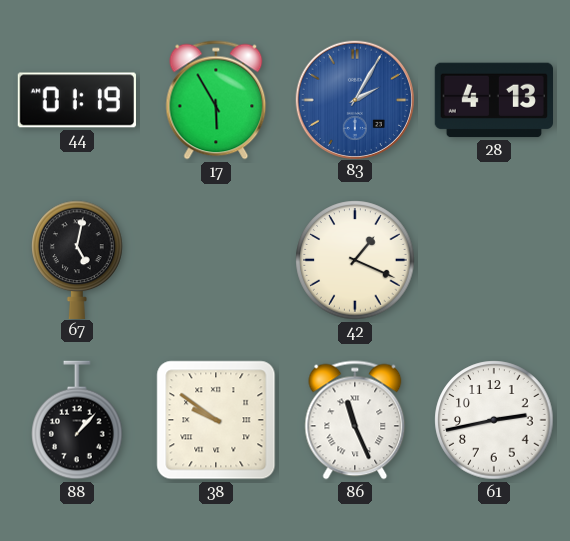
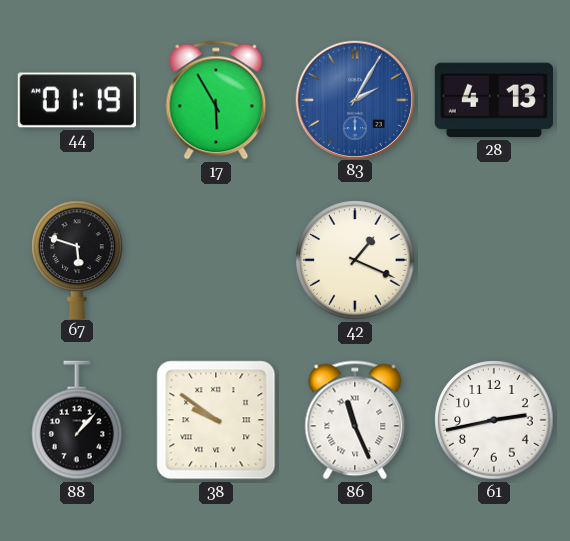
67: 5:02 -> 5:48 (77, 259)
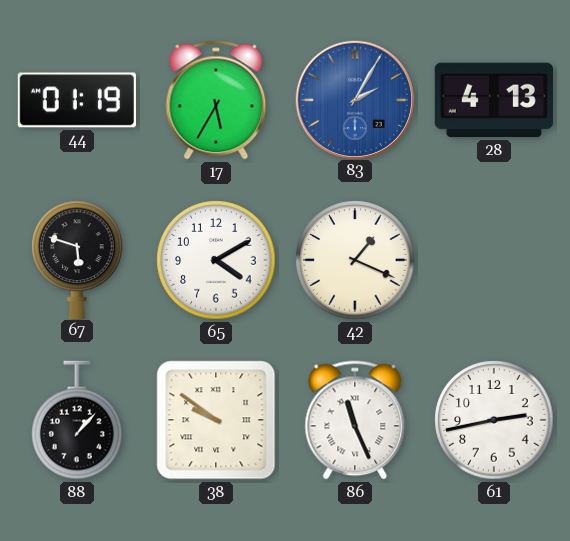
17: 5:55 -> 5:35 (216, 100)
65: none -> 4:10 (216, 260)
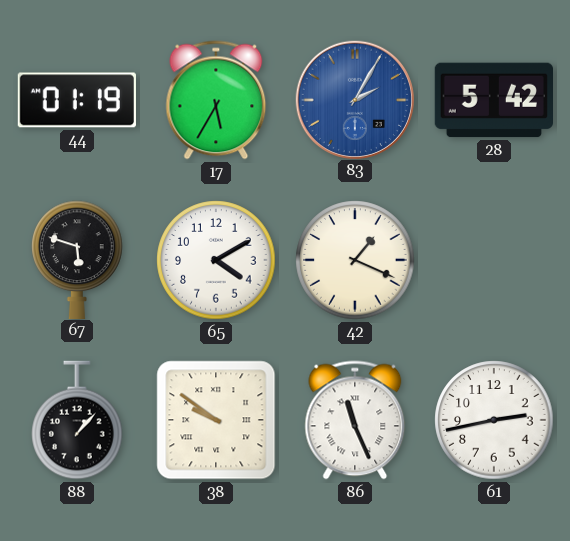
28: 4:13 -> 5:42 (493, 100)
